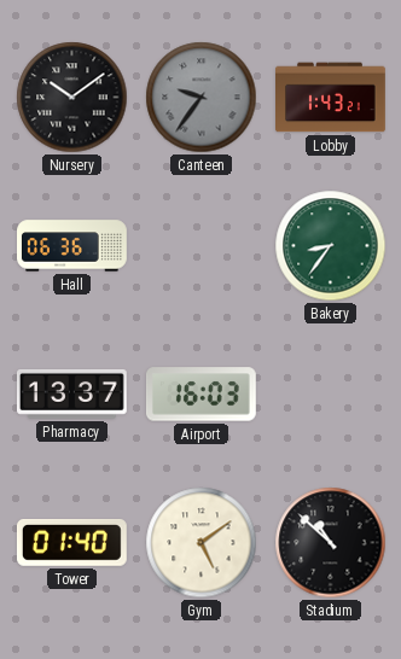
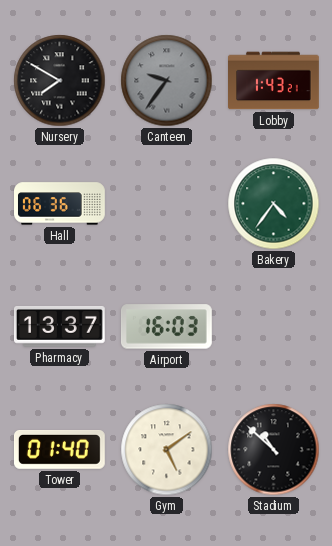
Nursery: 10:09 -> 7:50 (60, 81)
Bakery: 8:36 -> 4:36 (274, 204)
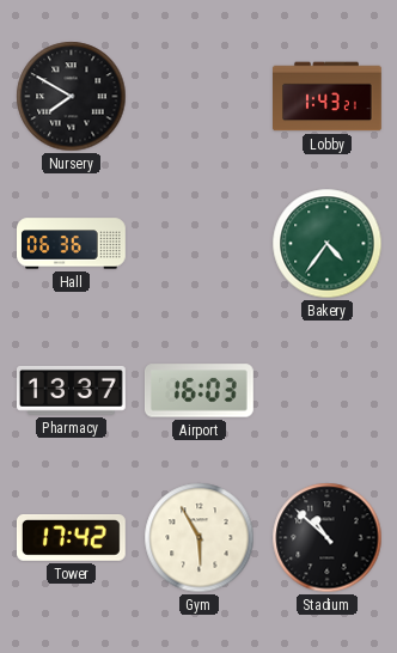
Canteen: 9:36 -> none (167, 81)
Tower: 01:40 -> 17:42 (71, 538)
Gym: 5:09 -> 5:55 (200, 538)
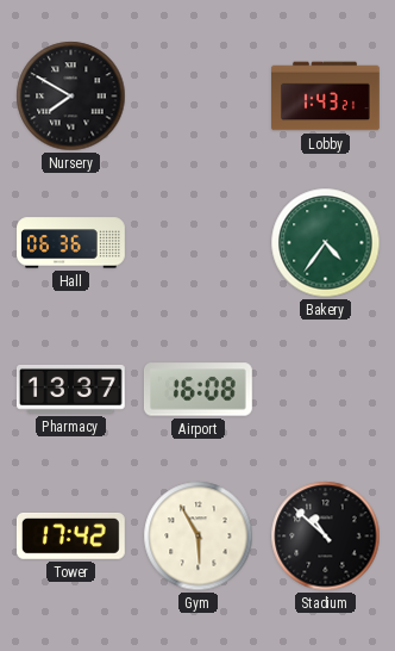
Airport: 16:03 -> 16:08 (197, 390)
